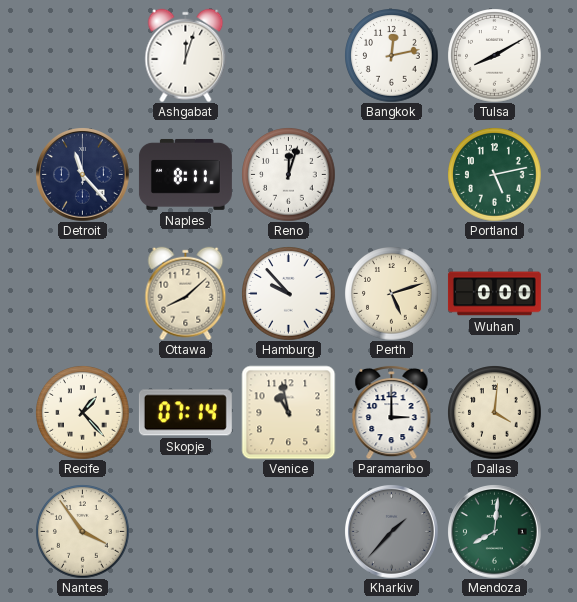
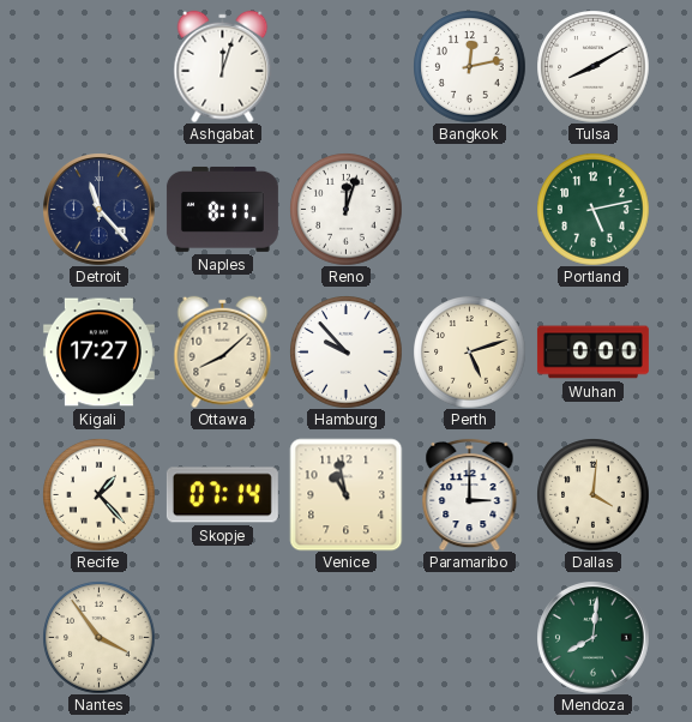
Kigali: none -> 17:27 (98, 353)
Kharkiv: 1:37 -> none (392, 532)
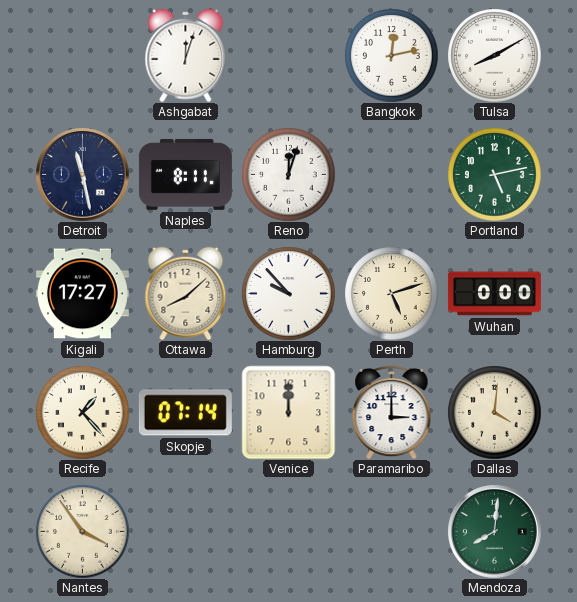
Detroit: 11:23 -> 11:28 (83, 175)
Venice: 10:58 -> 12:00 (288, 412)
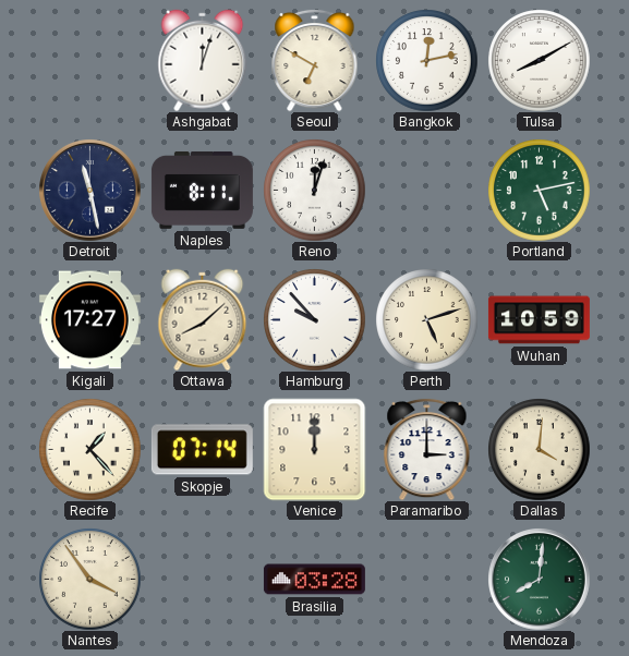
Seoul: none -> 6:50 (315, 60)
Wuhan: 0:00 -> 10:59 (539, 320)
Brasilia: none -> 03:28 (314, 580)
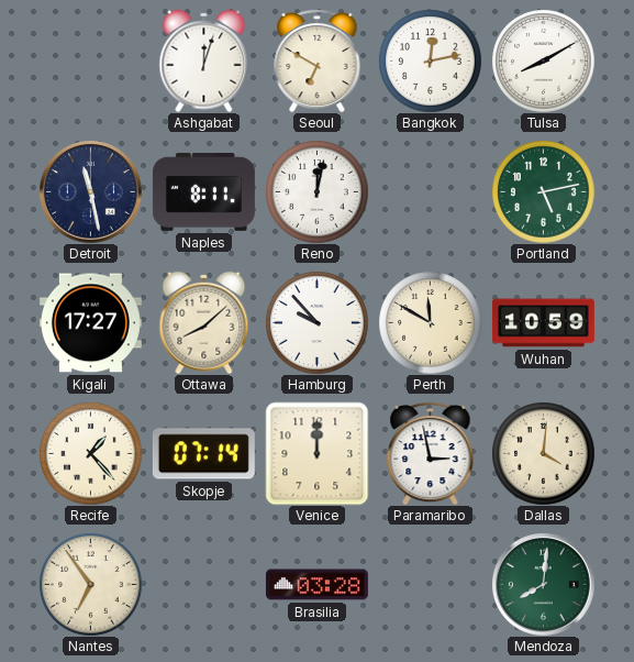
Reno: 12:03 -> 12:02 (316, 191)
Perth: 5:12 -> 11:50 (430, 322)
Paramaribo: 3:00 -> 2:58 (431, 453)
Nantes: 3:54 -> 6:54 (90, 584)
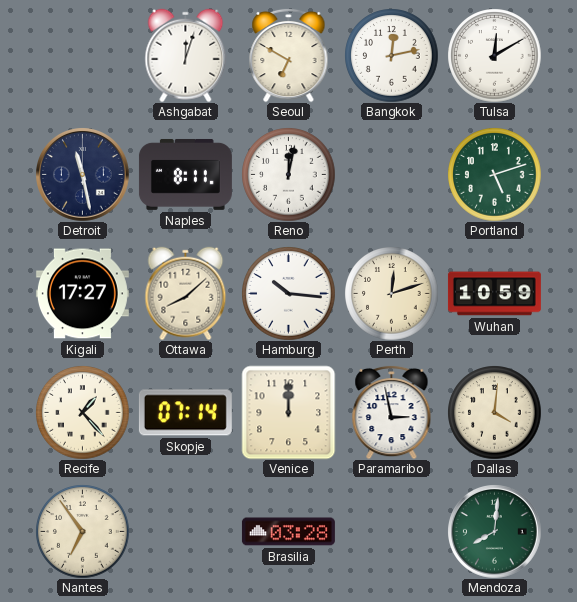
Tulsa: 8:10 -> 12:10 (494, 55)
Portland: 5:13 -> 5:12 (494, 174)
Hamburg: 9:53 -> 10:16 (288, 293)
Perth: 11:50 -> 12:12 (391, 293)
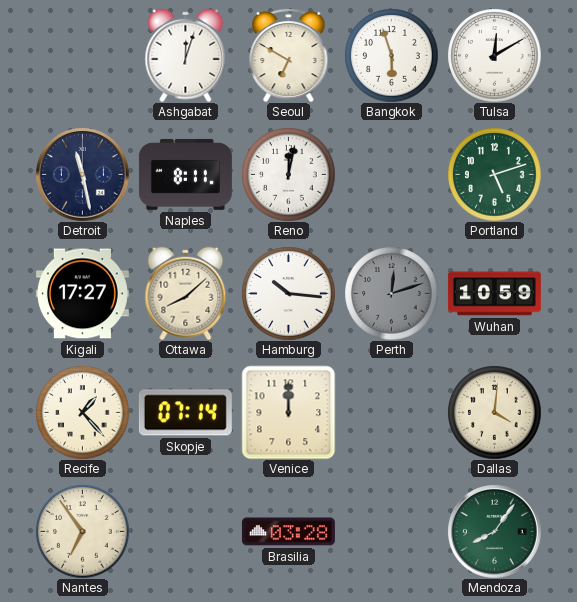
Bangkok: 12:13 -> 5:57 (391, 55)
Perth dial: cream -> grey (391, 293)
Paramaribo: 2:58 -> none (392, 412)
Mendoza: 8:01 -> 8:06 (495, 532)
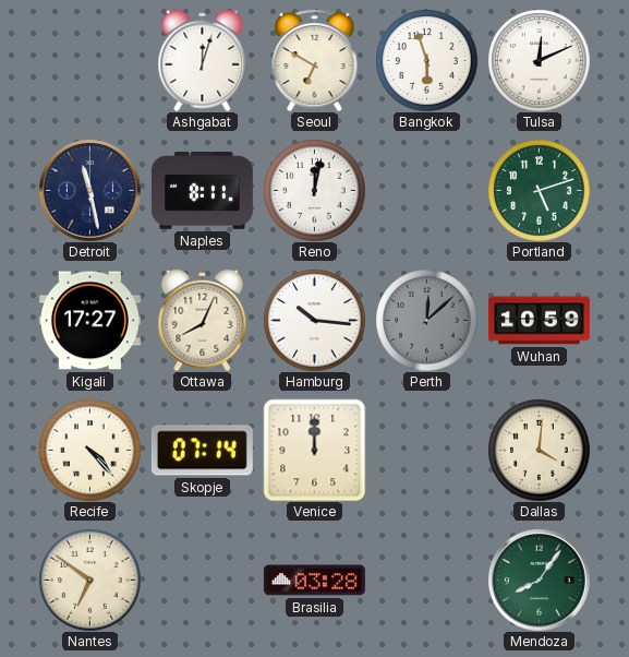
Tulsa: 12:10 -> 12:11 (539, 60)
Ottawa: 8:08 -> 8:04 (203, 320)
Perth: 12:12 -> 12:08 (426, 320)
Recife: 1:23 -> 4:23 (89, 450)
Nantes: 6:54 -> 6:51 (89, 580)
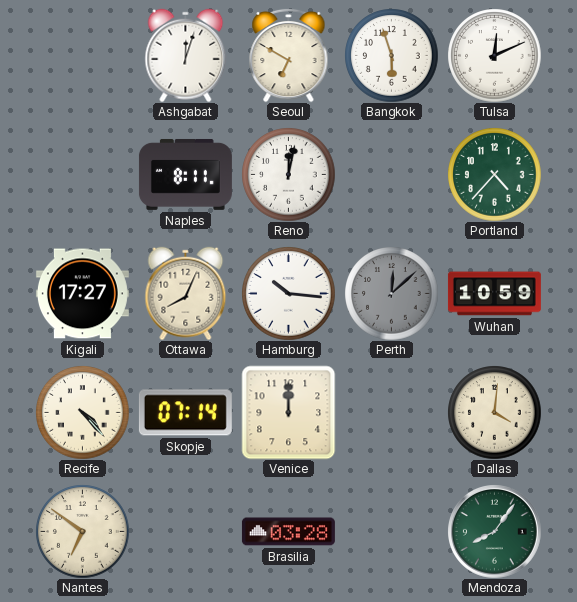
Detroit: 11:28 -> none (90, 191)
Portland: 5:12 -> 4:37 (494, 174)
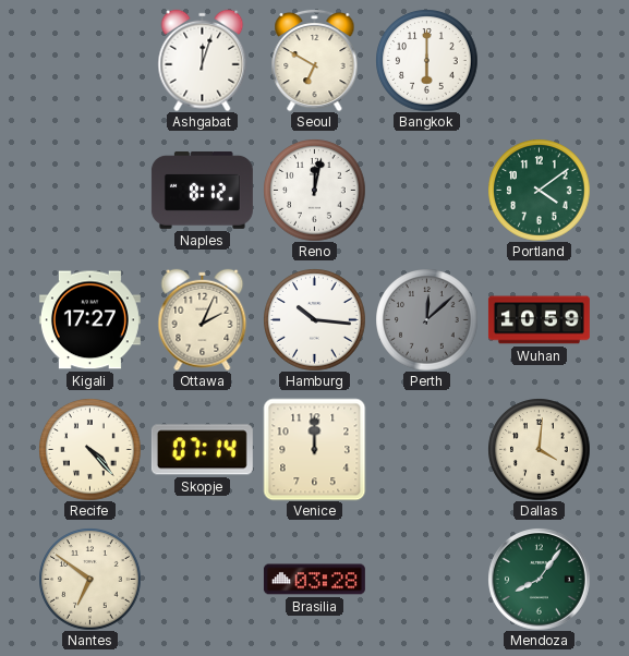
Bangkok: 5:57 -> 6:00 (426, 60)
Tulsa: 12:11 -> none (494, 55)
Naples: 8:11 -> 8:12 (202, 190)
Portland: 4:37 -> 4:09 (539, 190)
Ottawa: 8:04 -> 2:04 (203, 319)
